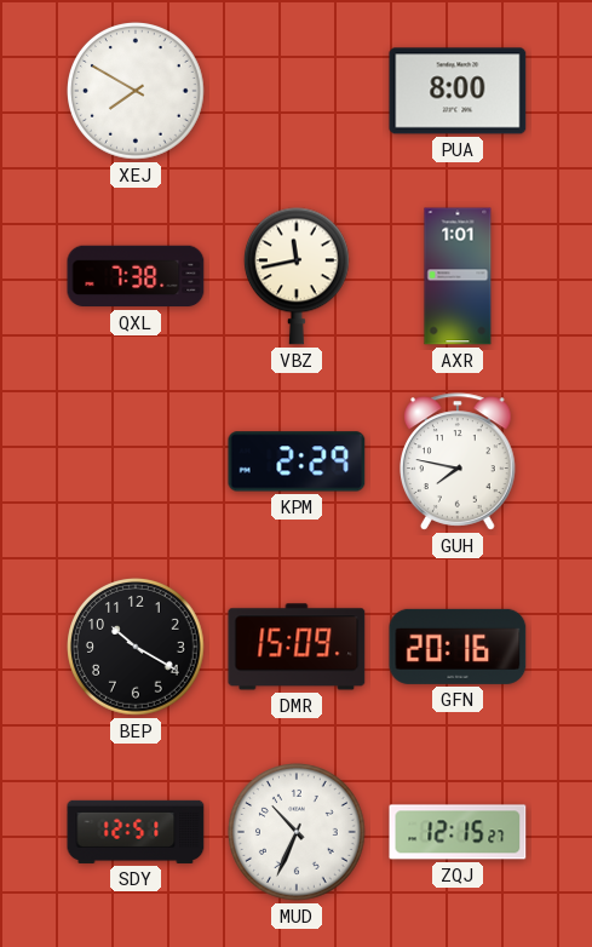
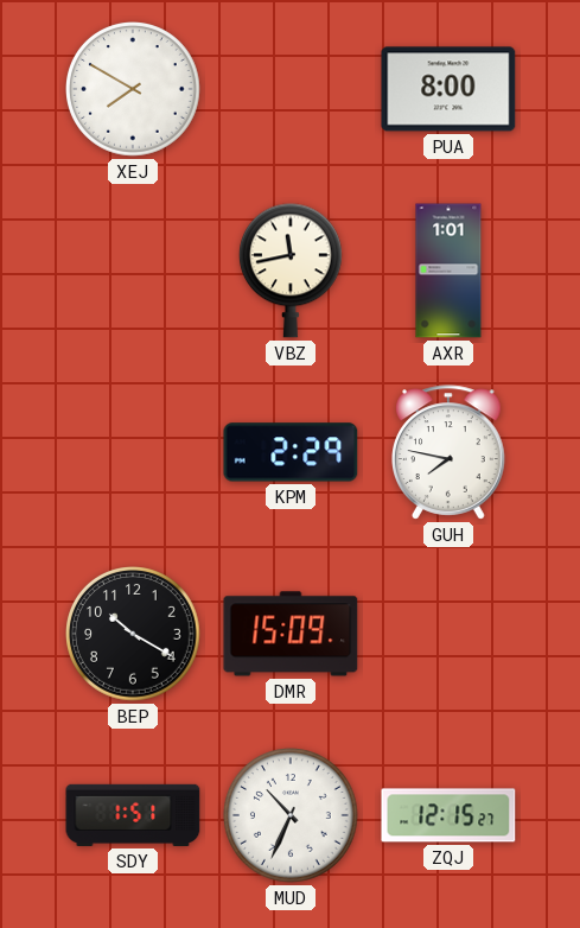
QXL: 7:38 -> none (136, 276)
GFN: 20:16 -> none (458, 647)
SDY: 12:51 -> 1:51 (133, 815)
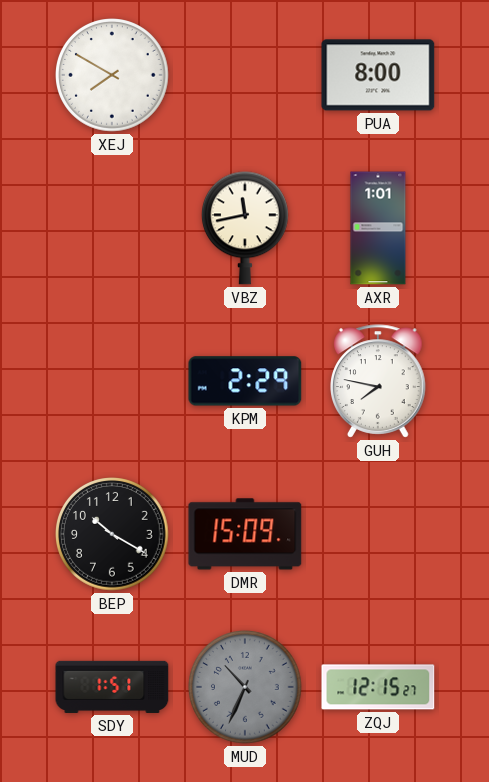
MUD dial: white -> grey (246, 688)
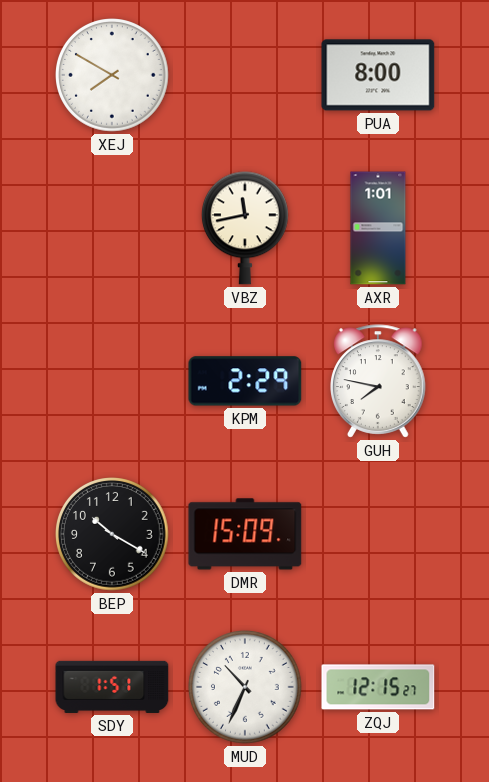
MUD dial: grey -> white (246, 688)
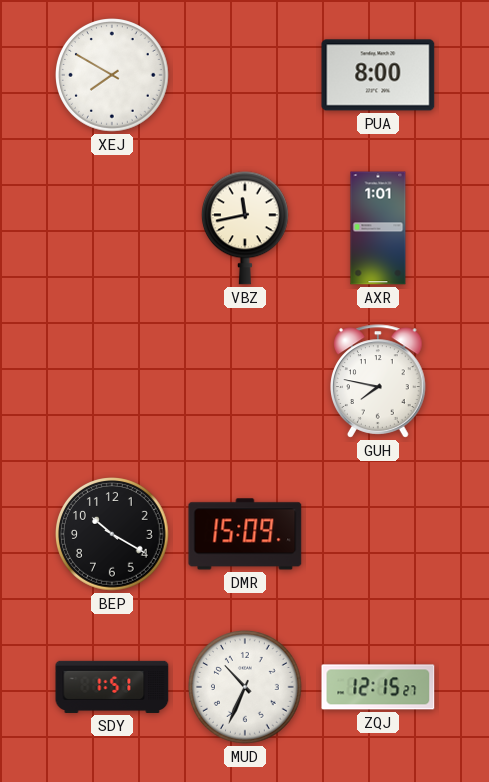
KPM: 2:29 -> none (245, 381)
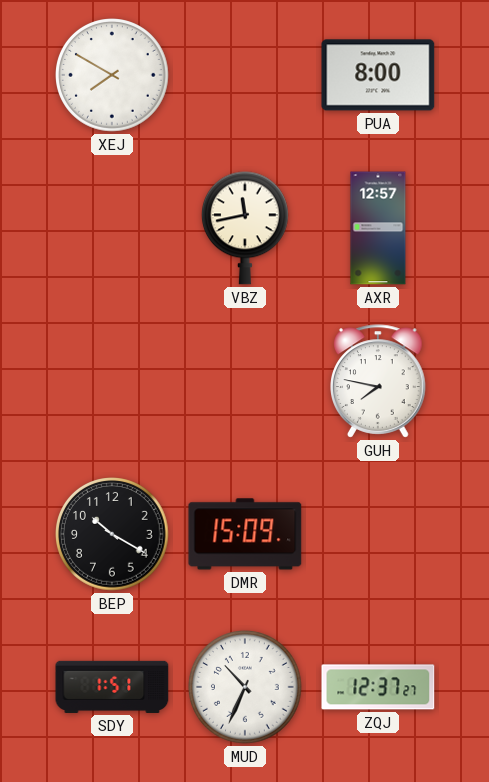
AXR: 1:01 -> 12:57 (378, 228)
ZQJ: 12:15 -> 12:37 (378, 687)
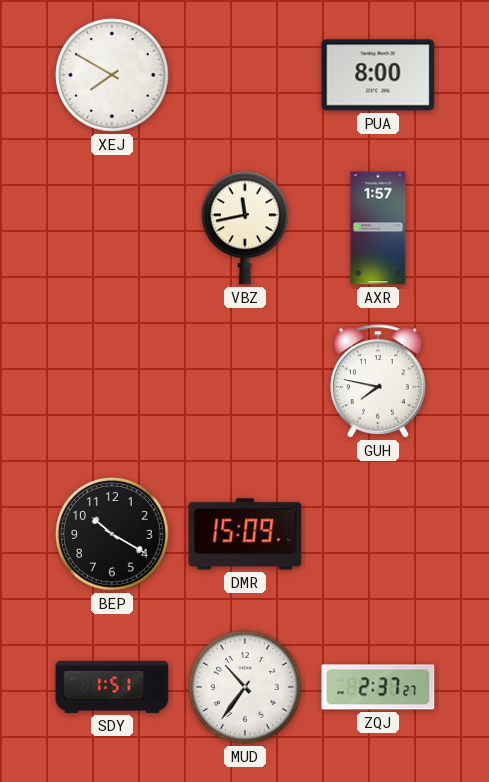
AXR: 12:57 -> 1:57 (378, 228)
MUD: 10:34 -> 10:36 (246, 688)
ZQJ: 12:37 -> 2:37 (378, 687)
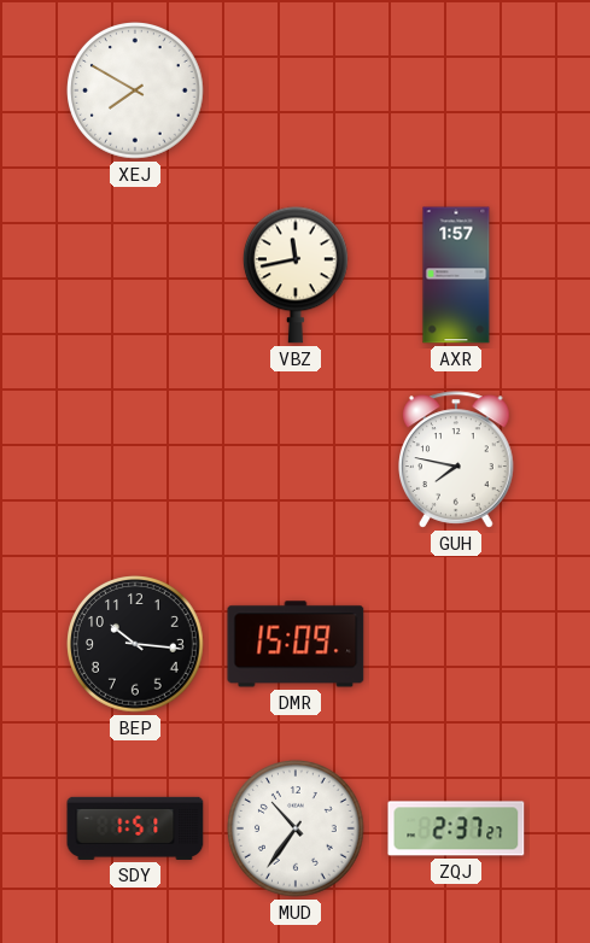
PUA: 8:00 -> none (378, 75)
BEP: 10:20 -> 10:16 (136, 645)
